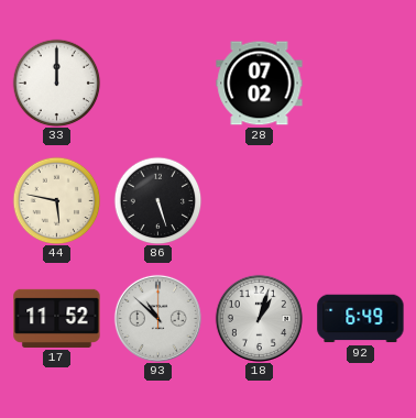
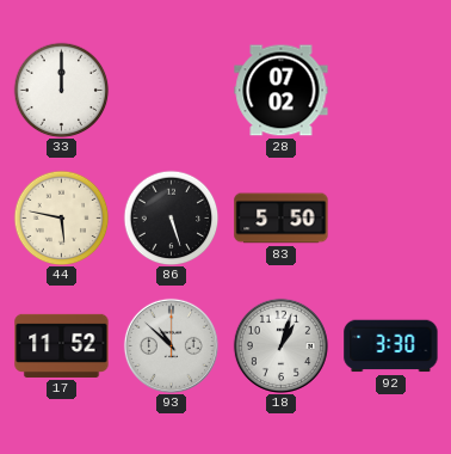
83: none -> 5:50 (282, 219)
92: 6:49 -> 3:30 (391, 346)
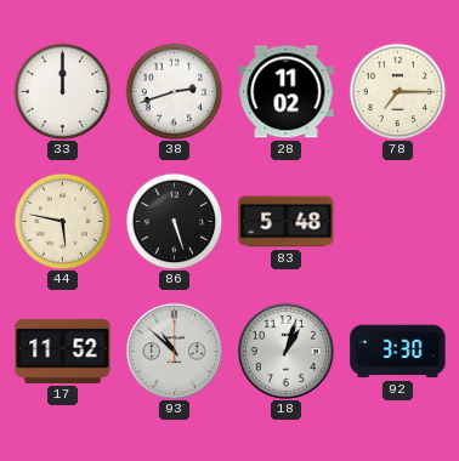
38: none -> 2:42 (174, 91)
28: 07:02 -> 11:02 (287, 92)
78: none -> 7:15 (397, 91)
83: 5:50 -> 5:48 (287, 222)
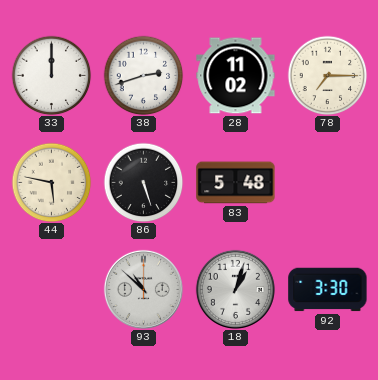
17: 11:52 -> none (63, 351)
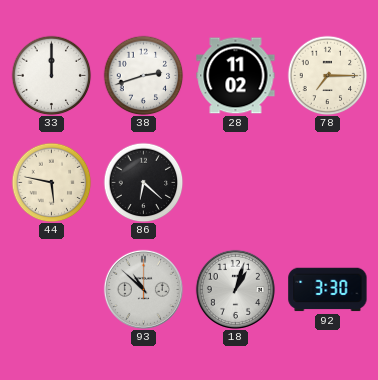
86: 5:27 -> 6:22 (143, 182)
83: 5:48 -> none (236, 183)
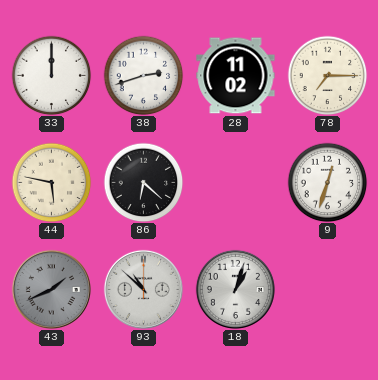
9: none -> 12:33 (327, 182)
43: none -> 1:41 (51, 289)
92: 3:30 -> none (328, 290)
